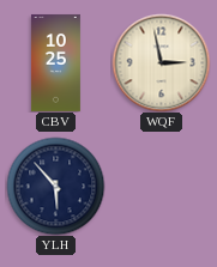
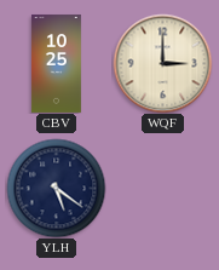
WQF: 2:58 -> 3:00 (162, 63)
YLH: 5:53 -> 5:21 (56, 188)
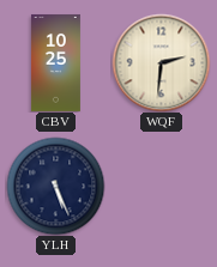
WQF: 3:00 -> 2:31 (161, 62)
YLH: 5:21 -> 5:26 (55, 186)
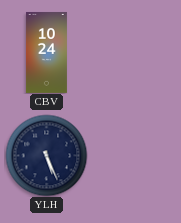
CBV: 10:25 -> 10:24 (46, 52)
WQF: 2:31 -> none (161, 62)
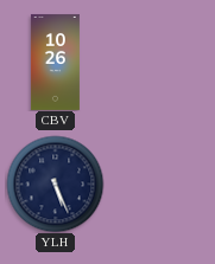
CBV: 10:24 -> 10:26 (55, 62)
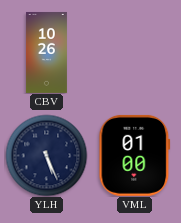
VML: none -> 01:00 (135, 155)
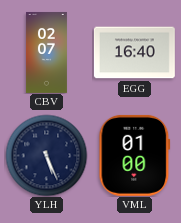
CBV: 10:26 -> 02:07 (46, 52)
EGG: none -> 16:40 (134, 53)
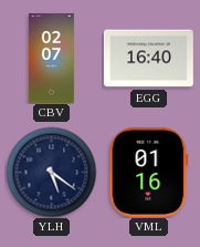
YLH: 5:26 -> 5:21 (51, 172)
VML: 01:00 -> 01:16 (149, 172)
